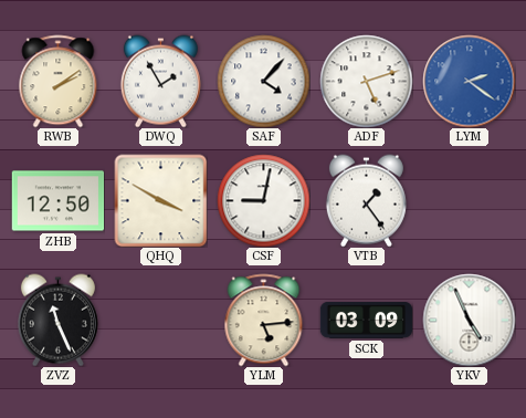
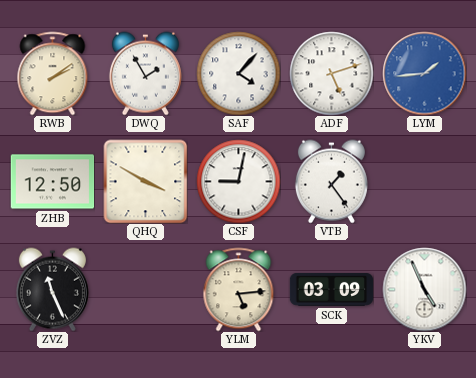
LYM: 2:21 -> 1:44 (424, 73)
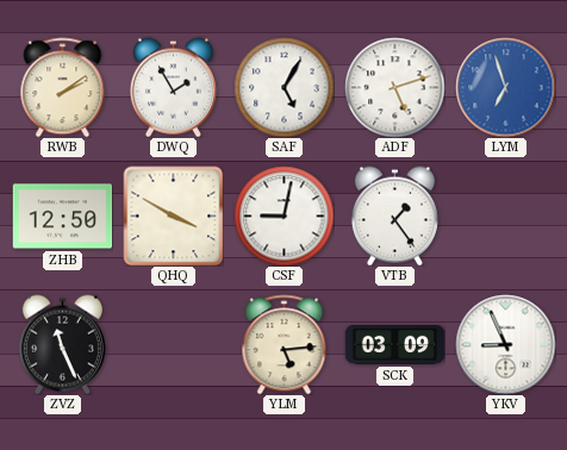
SAF: 4:07 -> 5:05 (283, 87)
LYM: 1:44 -> 6:57 (505, 87)
YKV: 4:56 -> 8:56 (505, 344)
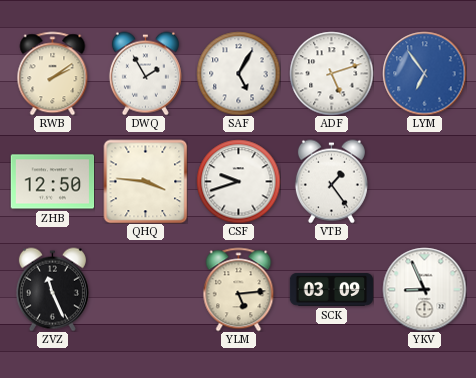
LYM: 6:57 -> 6:54 (424, 73)
QHQ: 3:50 -> 3:46 (145, 181)
CSF: 9:02 -> 9:42 (238, 181)
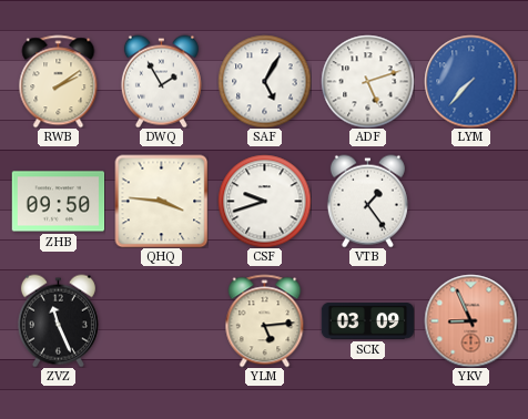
LYM: 6:54 -> 7:37 (470, 81)
ZHB: 12:50 -> 09:50 (58, 202)
YKV dial: white -> salmon (470, 320)
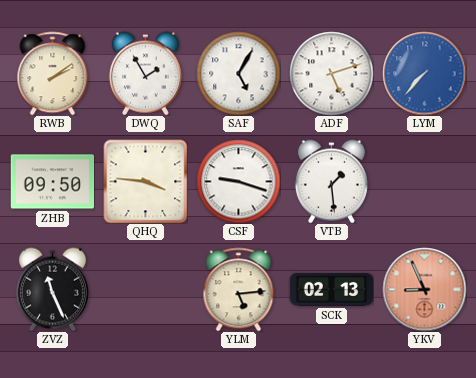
CSF: 9:42 -> 9:18 (238, 181)
VTB: 1:24 -> 1:29 (331, 181)
SCK: 03:09 -> 02:13 (331, 289)
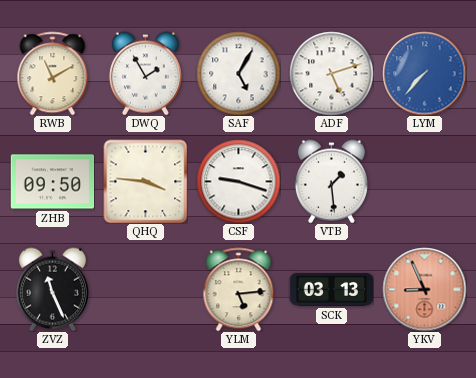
RWB: 2:09 -> 11:10 (53, 73)
SCK: 02:13 -> 03:13 (331, 289)
